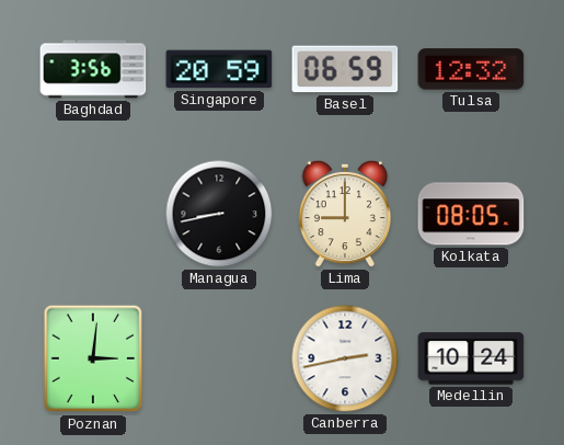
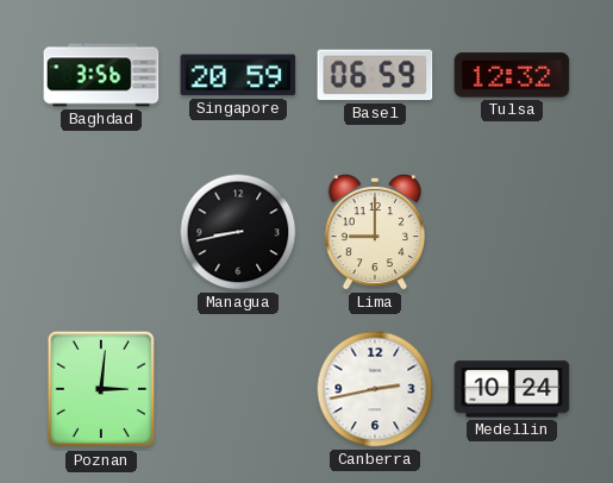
Kolkata: 08:05 -> none (471, 214)
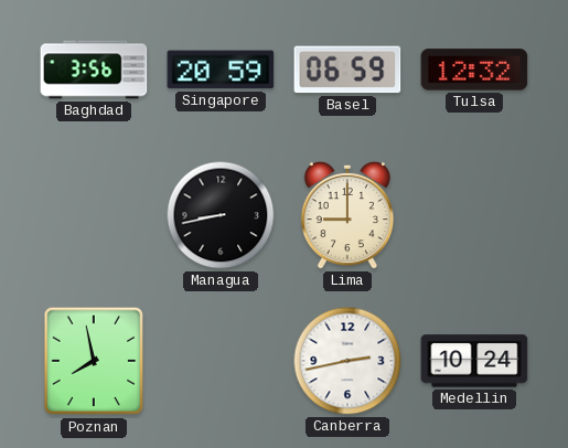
Poznan: 3:01 -> 7:58 (94, 361)
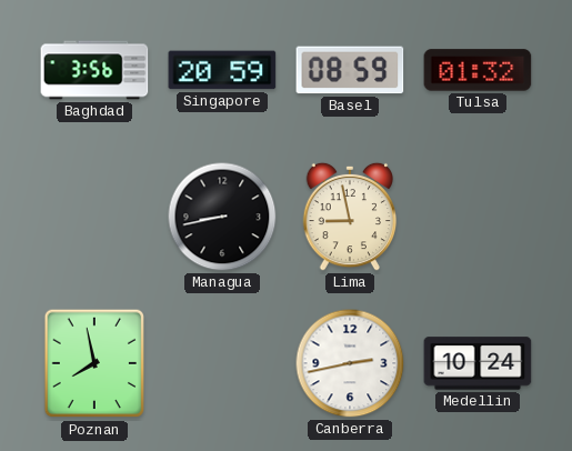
Basel: 06:59 -> 08:59 (350, 70)
Tulsa: 12:32 -> 01:32 (478, 70)
Lima: 9:00 -> 8:58 (350, 217)
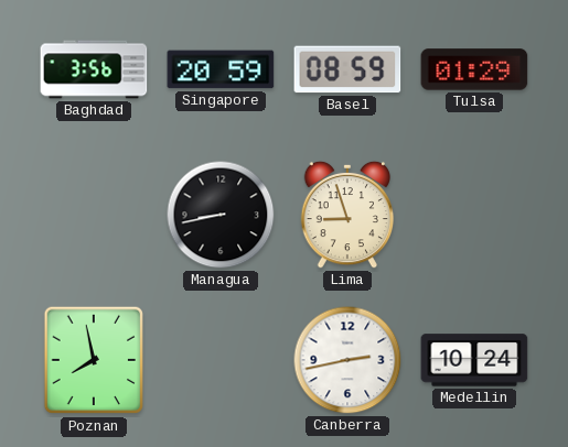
Tulsa: 01:32 -> 01:29 (474, 69)
Lima: 8:58 -> 8:57 (347, 215)
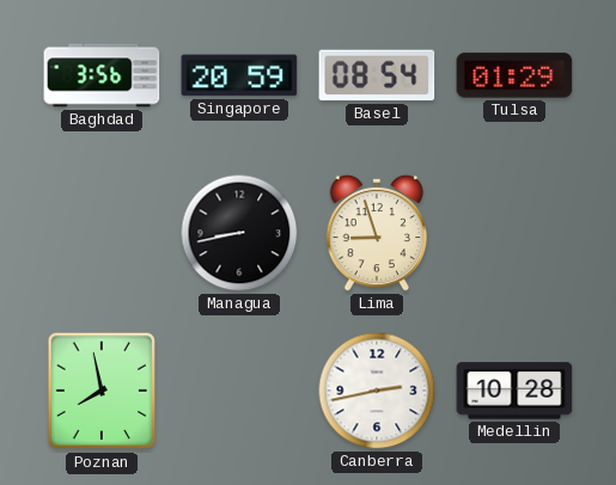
Basel: 08:59 -> 08:54 (377, 75)
Medellin: 10:24 -> 10:28 (514, 391)
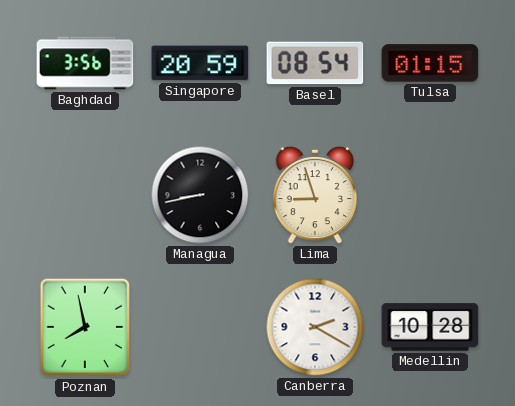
Tulsa: 01:29 -> 01:15 (430, 63)
Canberra: 2:43 -> 2:20 (315, 327)
